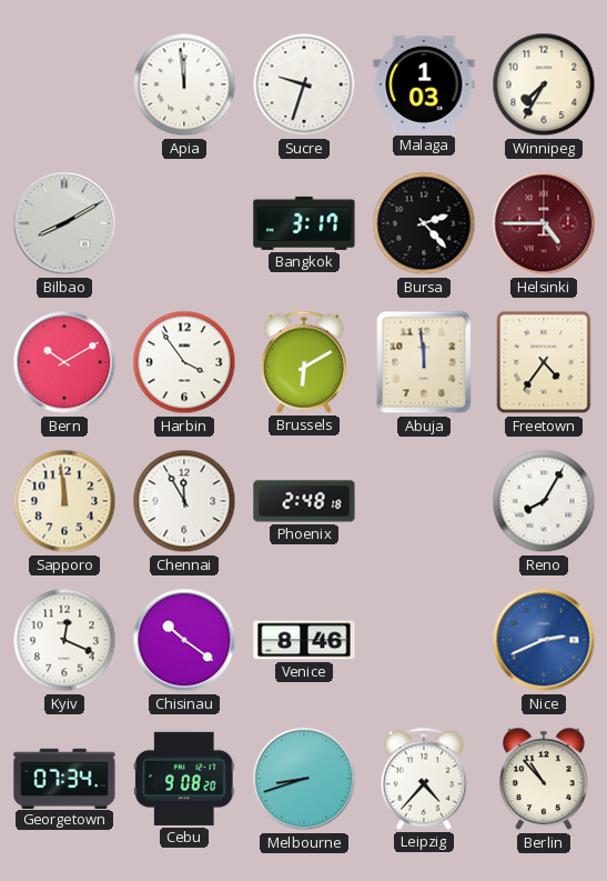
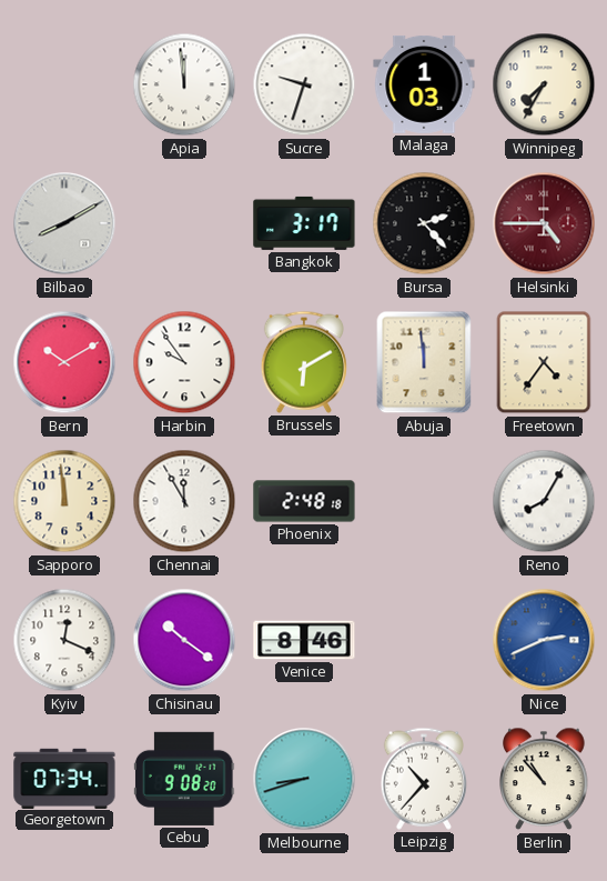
Harbin: 3:54 -> 9:54 (184, 362)
Leipzig: 4:37 -> 10:37 (424, 779)
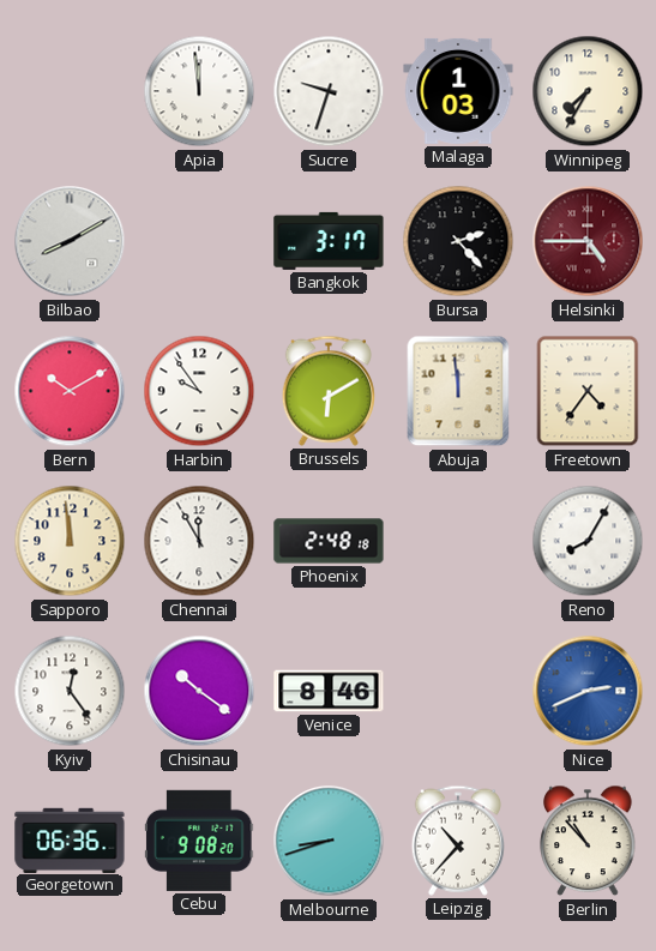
Kyiv: 12:19 -> 12:24 (70, 691)
Georgetown: 07:34 -> 06:36 (70, 839)
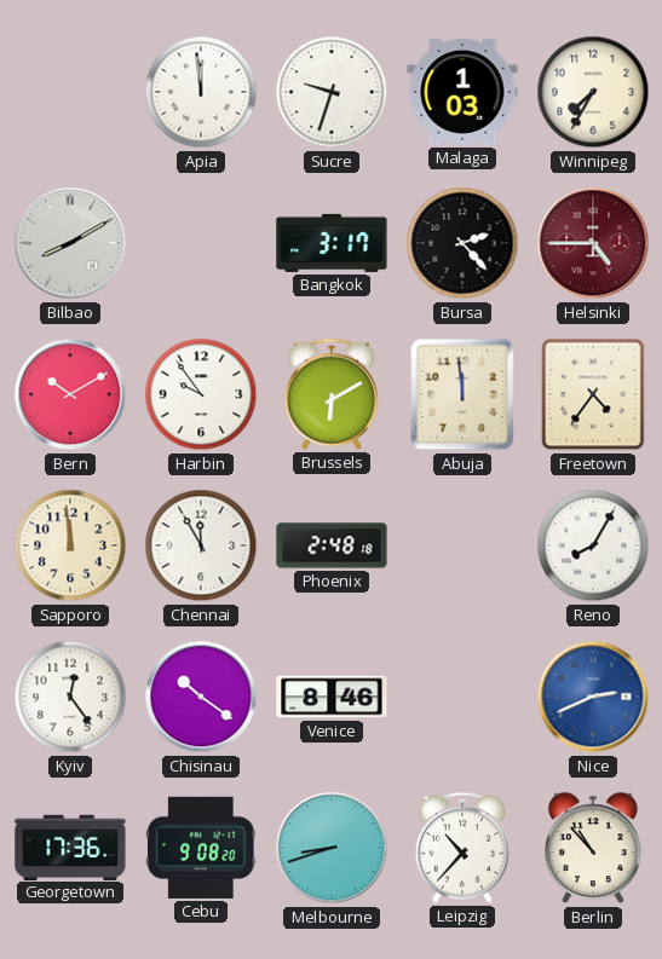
Georgetown: 06:36 -> 17:36 (70, 847)
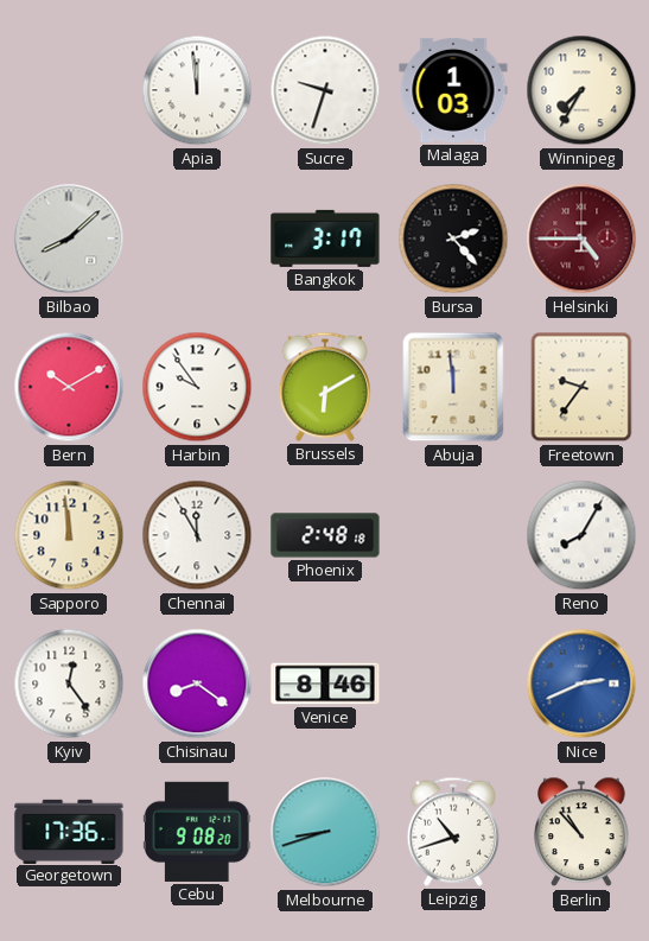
Bilbao: 8:10 -> 8:08 (69, 239)
Freetown: 4:36 -> 9:36 (581, 387)
Chisinau: 10:21 -> 8:21 (197, 684)
Leipzig: 10:37 -> 10:42 (453, 832)
